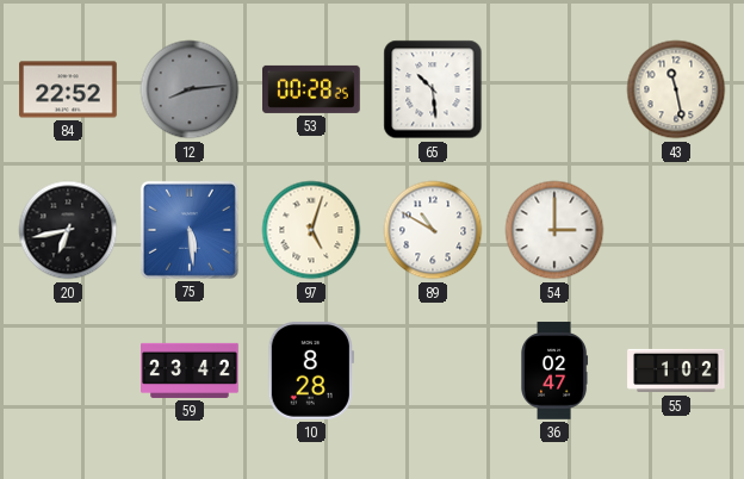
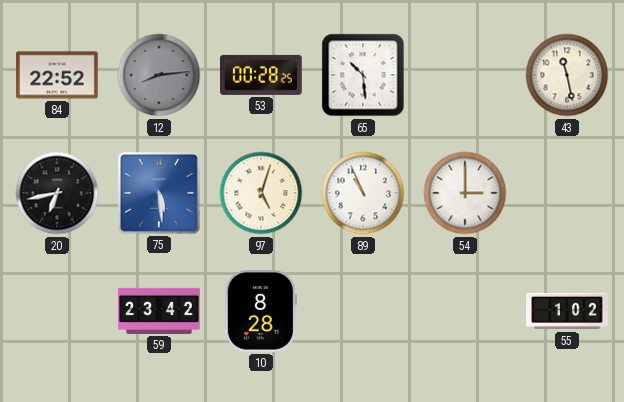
89: 10:50 -> 10:56 (363, 193)
36: 02:47 -> none (556, 371)
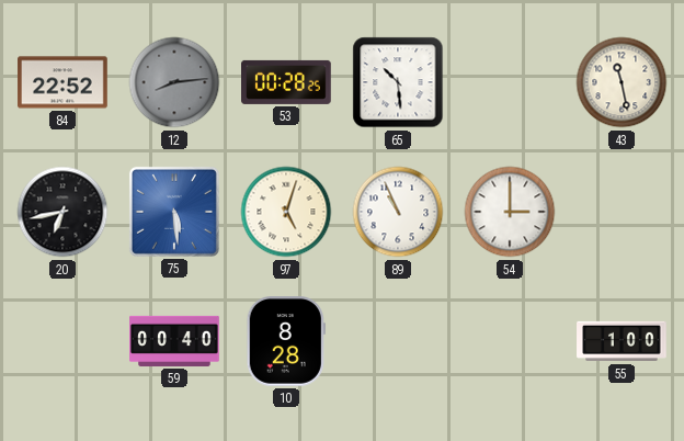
59: 23:42 -> 00:40 (174, 341)
55: 1:02 -> 1:00 (622, 341)
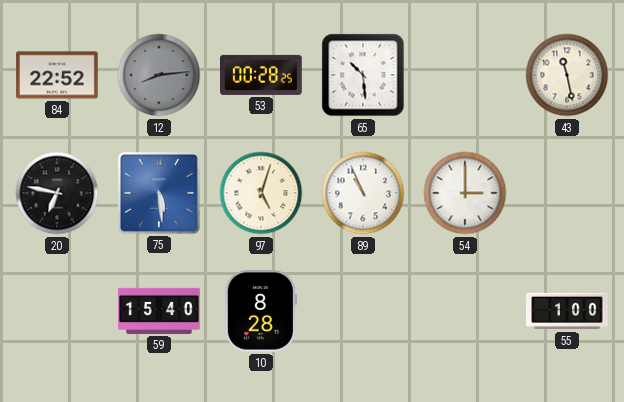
20: 6:43 -> 6:47 (57, 193)
59: 00:40 -> 15:40 (159, 311)
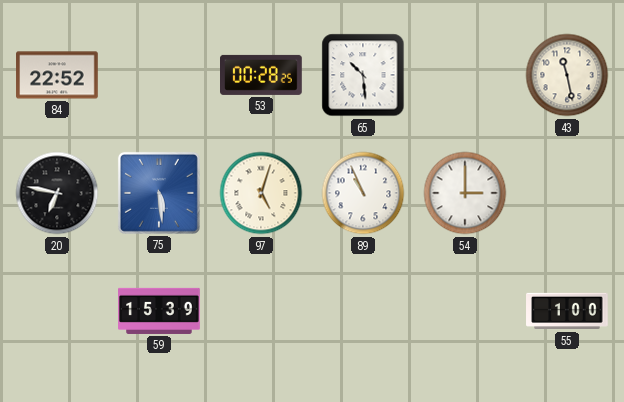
12: 8:14 -> none (159, 75)
59: 15:40 -> 15:39 (159, 311)
10: 8:28 -> none (261, 312)
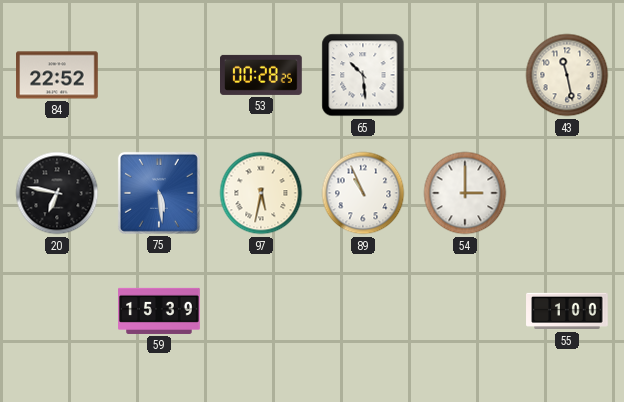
97: 5:03 -> 5:32 (261, 193)
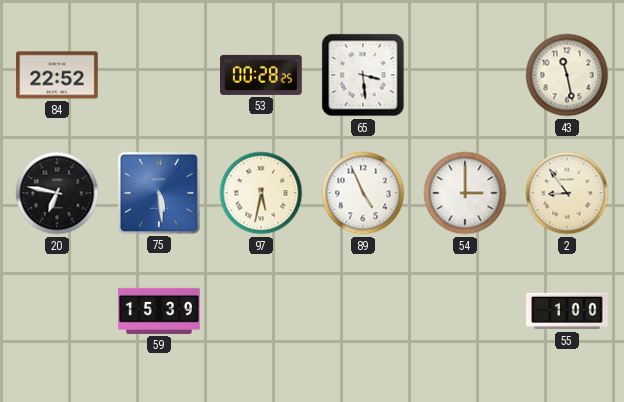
65: 10:29 -> 3:29 (363, 75)
89: 10:56 -> 4:56 (363, 193)
2: none -> 8:54 (567, 193)
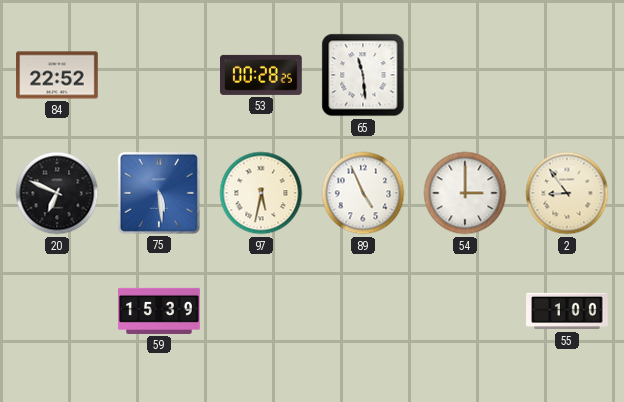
65: 3:29 -> 11:29 (363, 75)
43: 11:28 -> none (567, 75)
20: 6:47 -> 6:49 (57, 193)
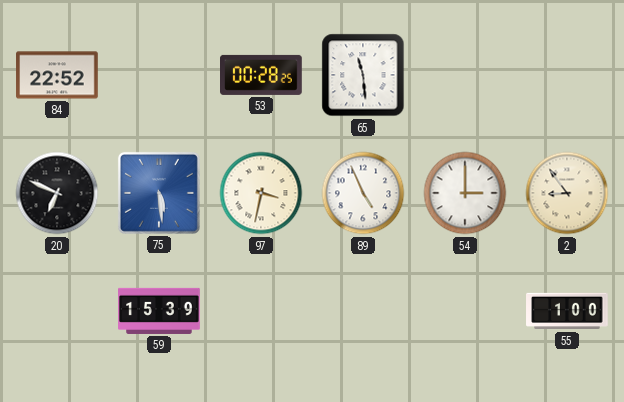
97: 5:32 -> 3:32 (261, 193)
